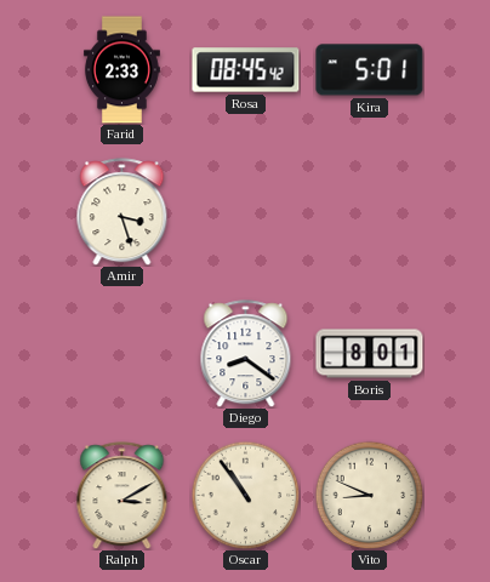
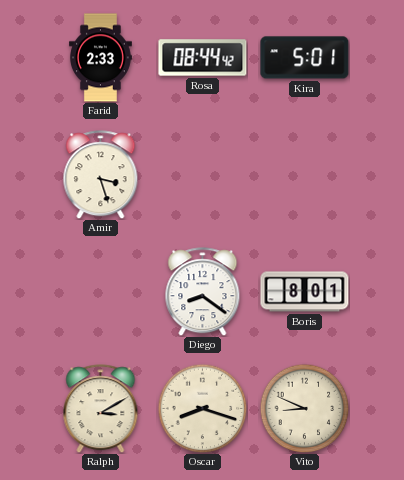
Rosa: 08:45 -> 08:44 (203, 58)
Oscar: 10:54 -> 8:18 (202, 408)
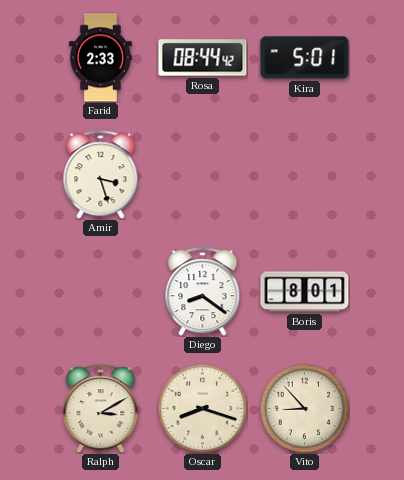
Vito: 8:49 -> 8:53 (304, 408)
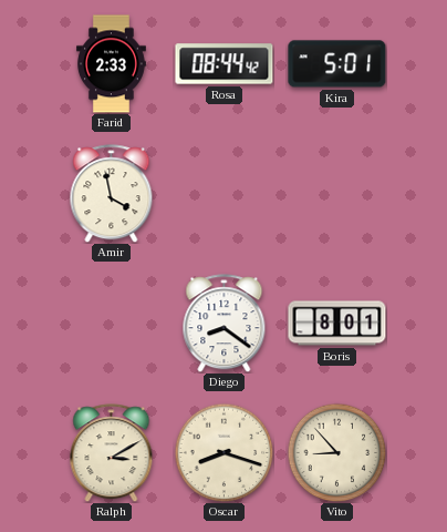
Amir: 3:27 -> 3:58 (112, 194)
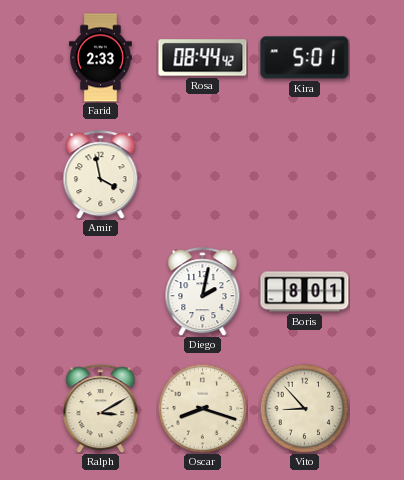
Diego: 8:21 -> 2:02 (203, 292)
